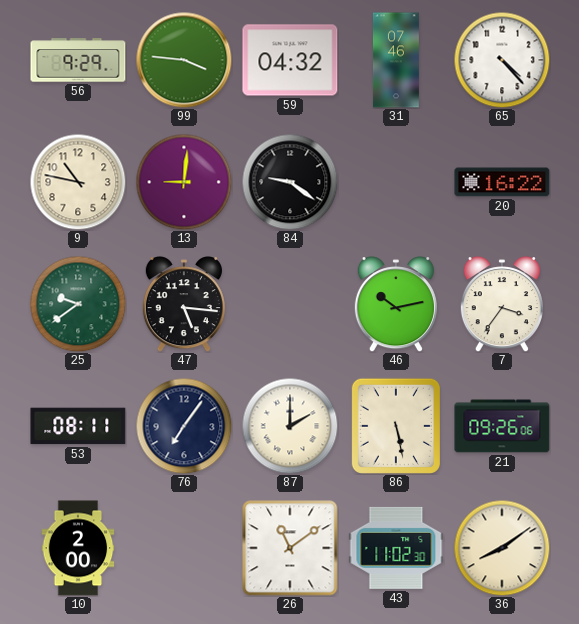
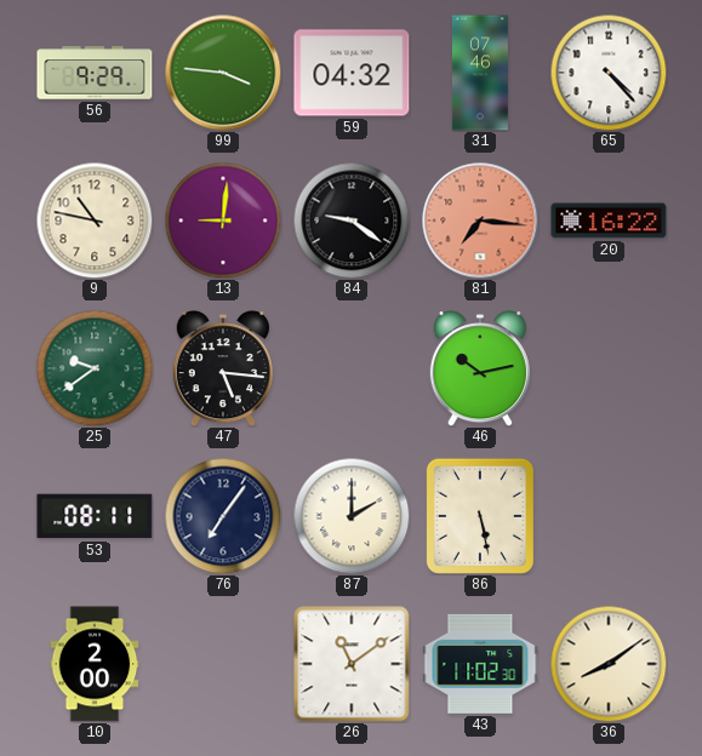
81: none -> 7:16 (480, 220)
7: 3:36 -> none (502, 304)
21: 09:26 -> none (502, 426)
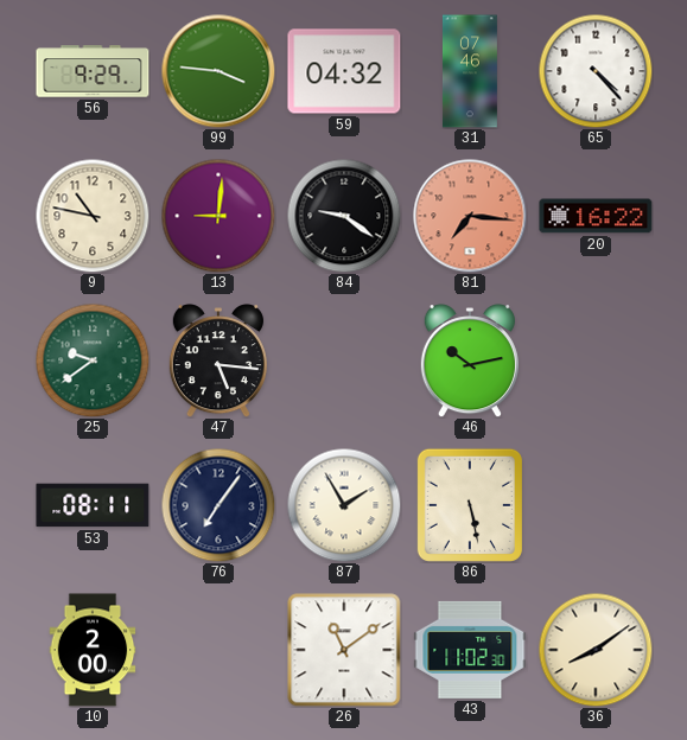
87: 2:00 -> 1:55 (344, 505)
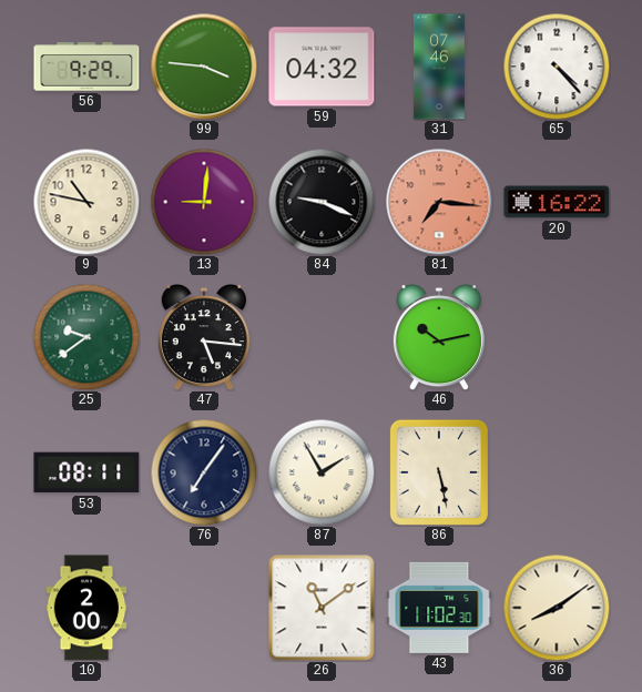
84: 9:21 -> 9:19 (322, 202)
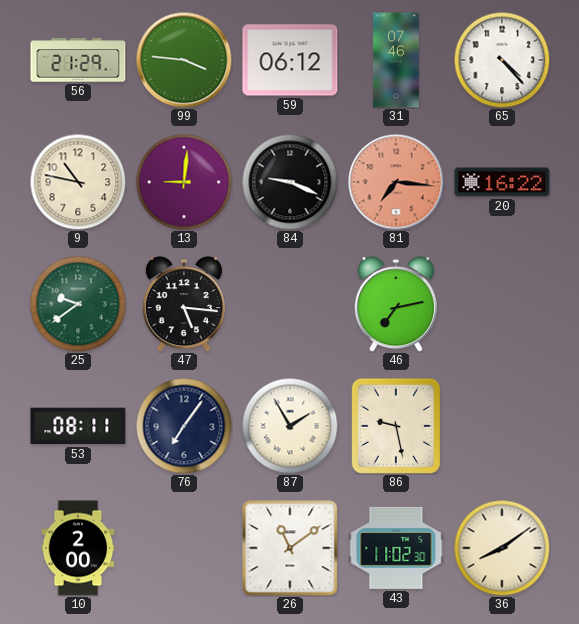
56: 9:29 -> 21:29 (78, 60)
59: 04:32 -> 06:12 (290, 60)
46: 10:13 -> 7:13 (396, 304)
86: 5:28 -> 9:28 (396, 426)
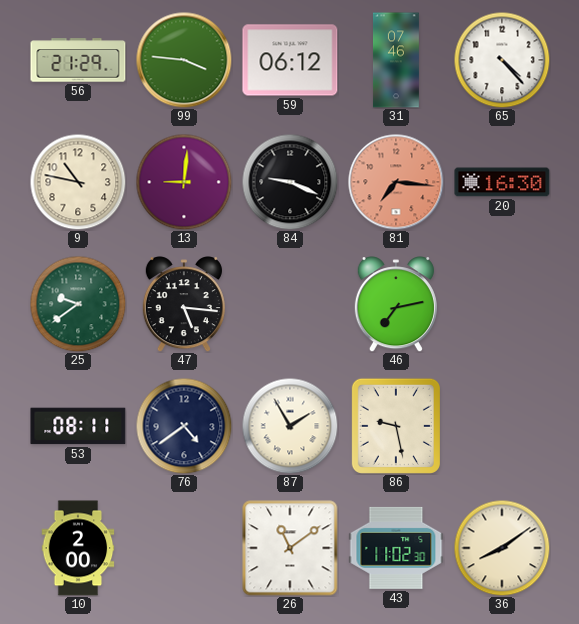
20: 16:22 -> 16:30 (502, 182)
76: 7:06 -> 4:39 (184, 426)
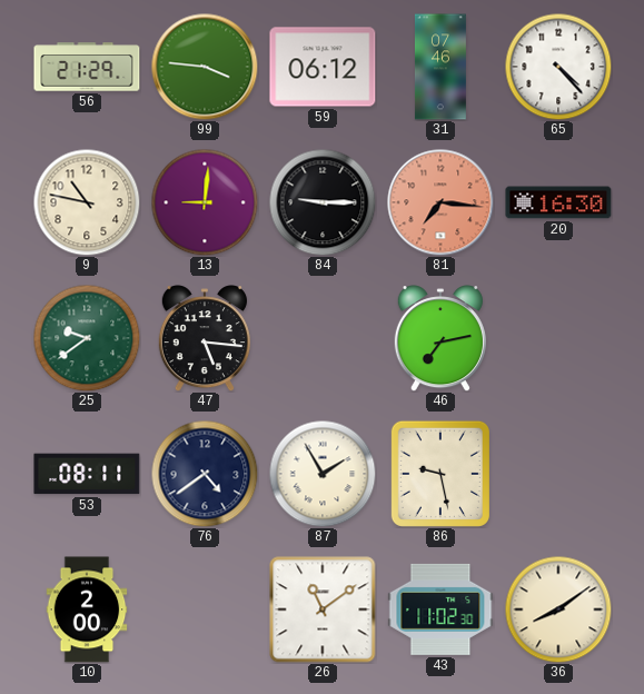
84: 9:19 -> 9:15 (323, 202)
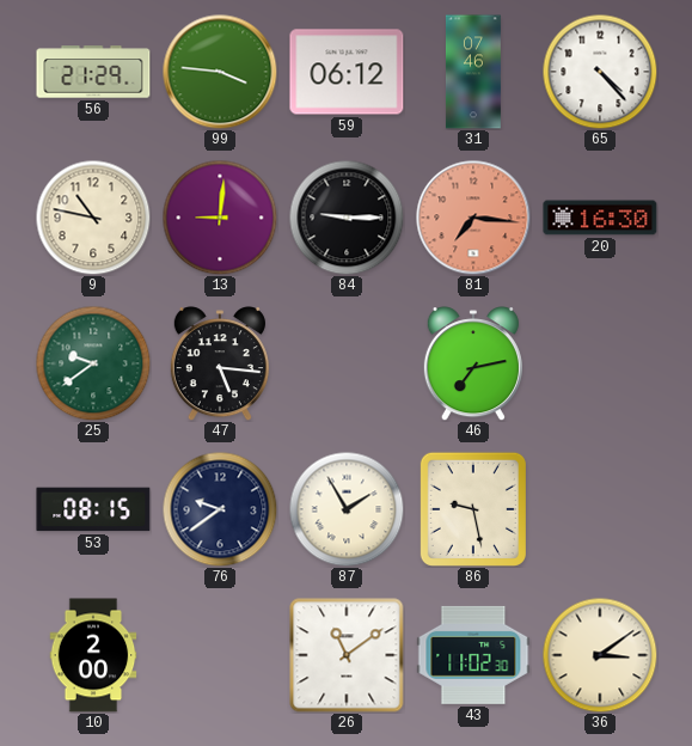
53: 08:11 -> 08:15 (93, 509)
76: 4:39 -> 9:39 (220, 509)
36: 8:09 -> 3:09 (600, 655)
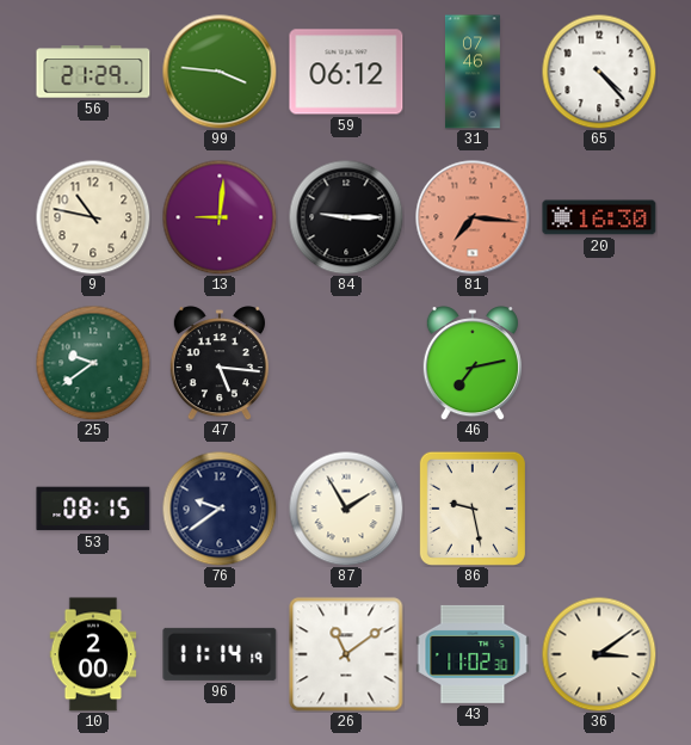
96: none -> 11:14 (220, 654)
